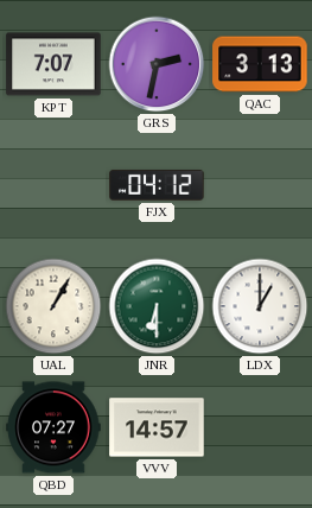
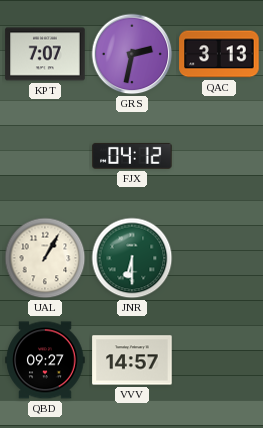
LDX: 1:00 -> none (260, 306)
QBD: 07:27 -> 09:27 (45, 360)
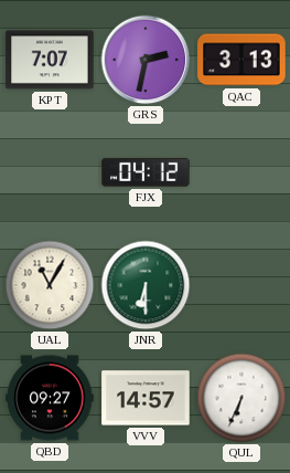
UAL: 1:05 -> 11:05 (50, 285)
QUL: none -> 6:34 (241, 398)
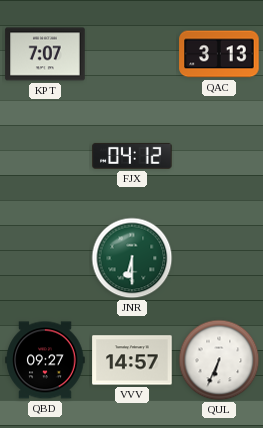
GRS: 2:32 -> none (146, 60)
UAL: 11:05 -> none (50, 285)
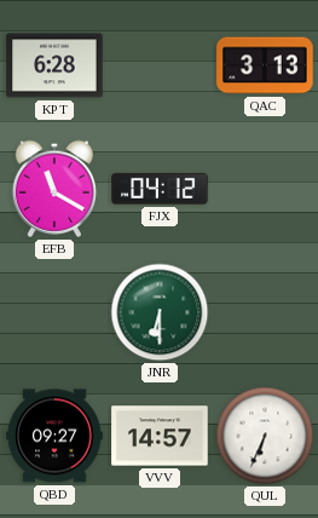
KPT: 7:07 -> 6:28 (54, 65)
EFB: none -> 11:20 (53, 189)
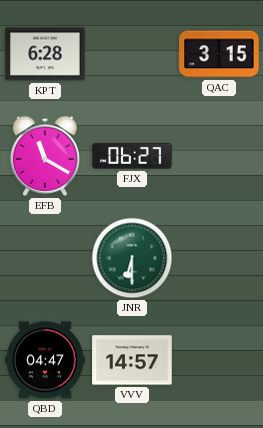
QAC: 3:13 -> 3:15 (219, 54)
FJX: 04:12 -> 06:27 (132, 156)
QBD: 09:27 -> 04:47 (45, 360)
QUL: 6:34 -> none (265, 436)
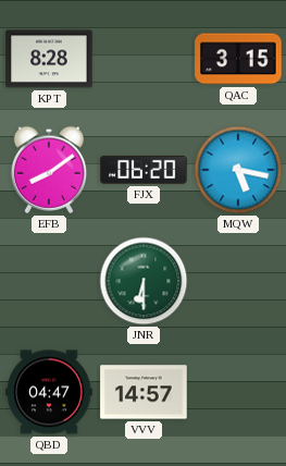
KPT: 6:28 -> 8:28 (49, 59)
EFB: 11:20 -> 8:09 (48, 170)
FJX: 06:27 -> 06:20 (144, 170)
MQW: none -> 5:17 (238, 170)
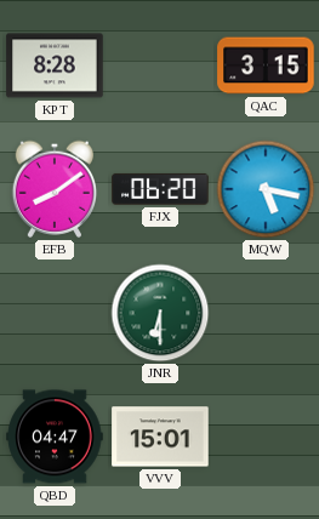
VVV: 14:57 -> 15:01 (160, 437)
